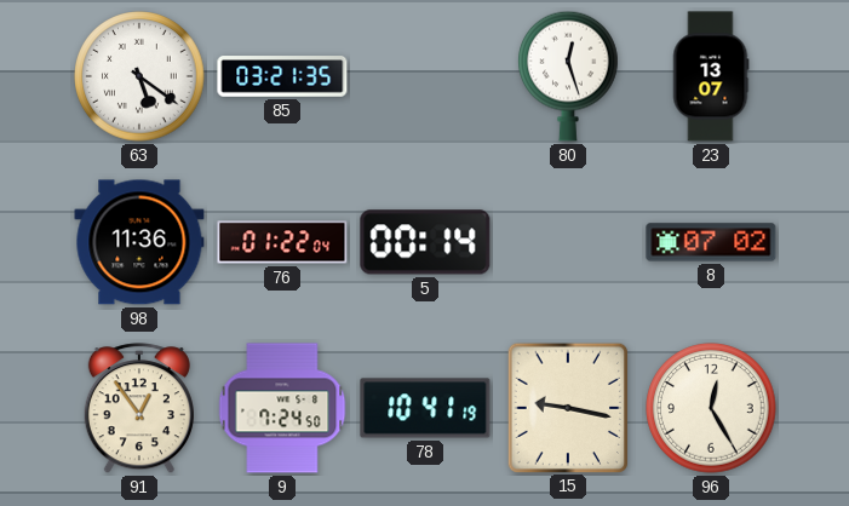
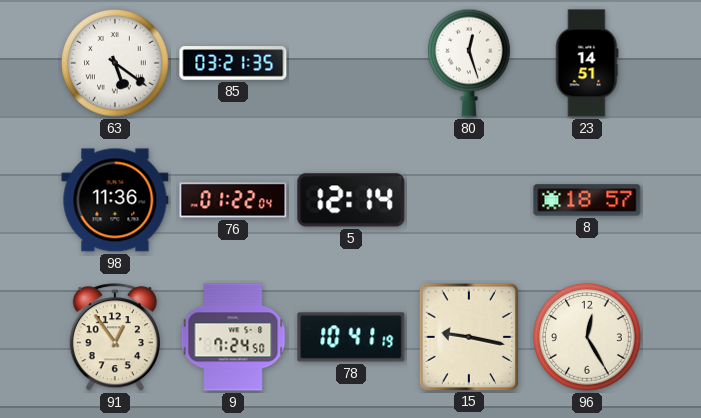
23: 13:07 -> 14:51 (587, 63)
5: 00:14 -> 12:14 (351, 200)
8: 07:02 -> 18:57 (587, 200)
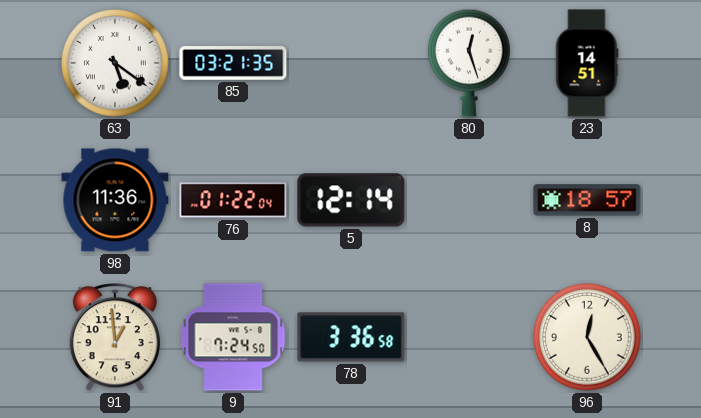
91: 12:54 -> 12:59 (115, 338)
78: 10:41 -> 3:36 (351, 337)
15: 9:17 -> none (468, 336)
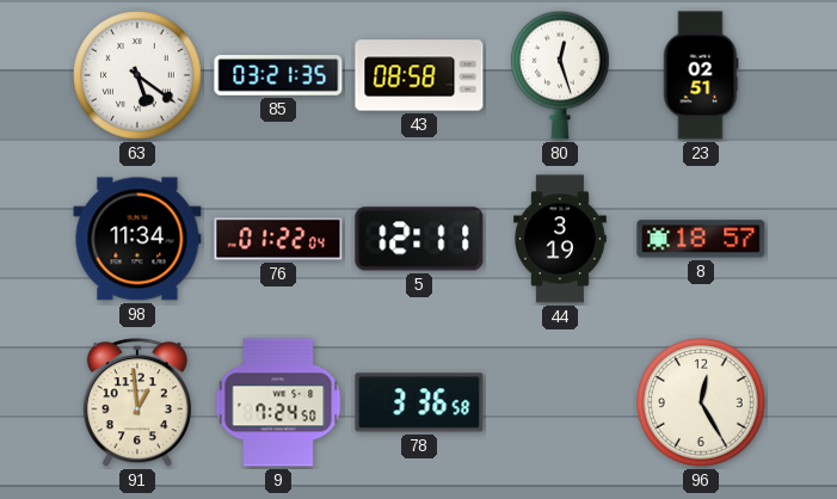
43: none -> 08:58 (419, 75)
23: 14:51 -> 02:51 (701, 75)
98: 11:36 -> 11:34 (137, 239)
5: 12:14 -> 12:11 (419, 239)
44: none -> 3:19 (560, 239)
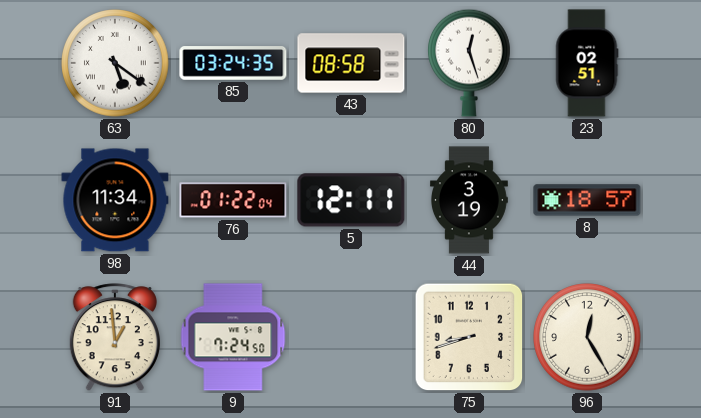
85: 03:21 -> 03:24 (233, 63)
78: 3:36 -> none (419, 402)
75: none -> 8:42 (469, 337)
